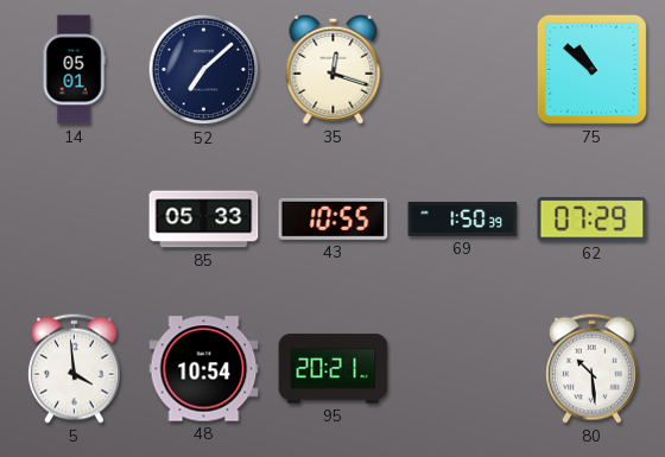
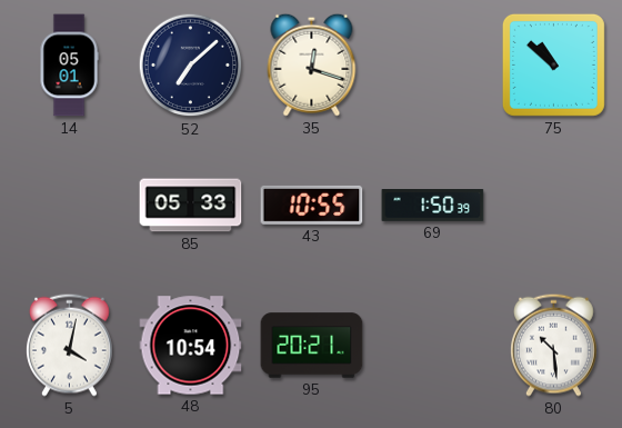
62: 07:29 -> none (593, 220)
5: 3:59 -> 4:02 (70, 345)
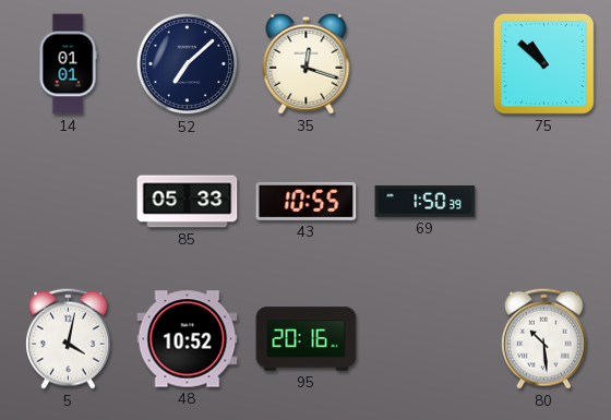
14: 05:01 -> 01:01 (68, 64)
48: 10:54 -> 10:52 (188, 339)
95: 20:21 -> 20:16 (307, 339)
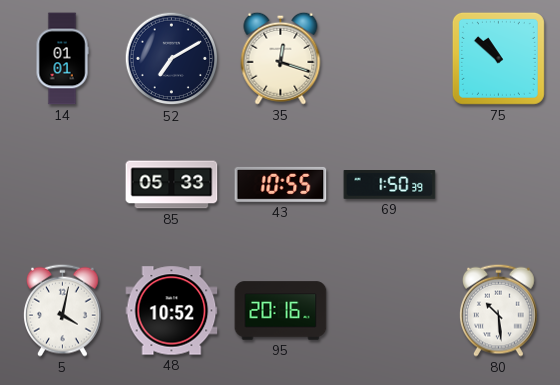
52: 7:08 -> 7:10 (172, 59)
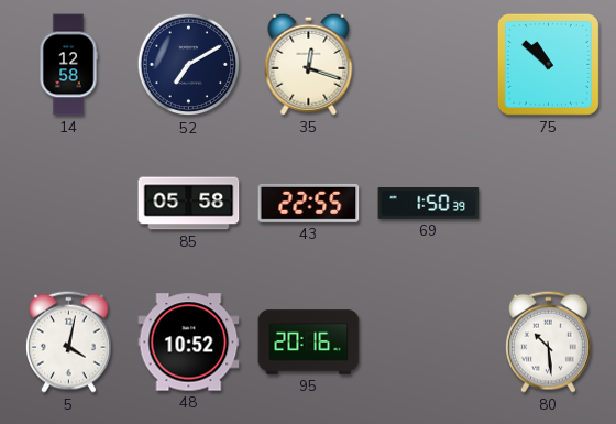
14: 01:01 -> 12:58 (68, 65)
85: 05:33 -> 05:58 (189, 204)
43: 10:55 -> 22:55 (309, 203)
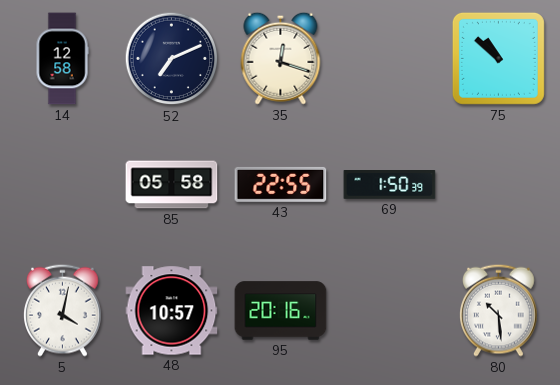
52: 7:10 -> 7:11 (172, 59)
48: 10:52 -> 10:57 (172, 311)
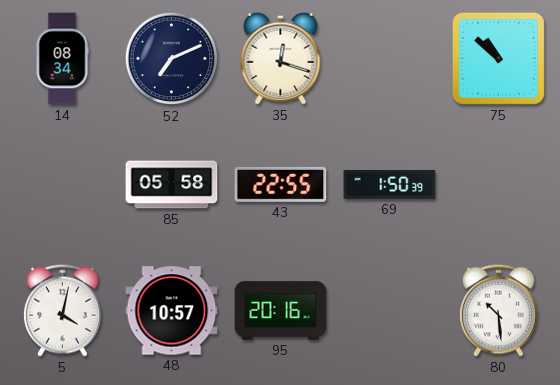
14: 12:58 -> 08:34 (62, 59)
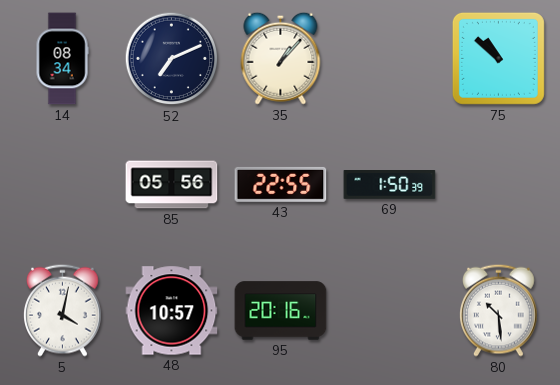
35: 12:18 -> 1:07 (281, 58)
85: 05:58 -> 05:56 (172, 185)
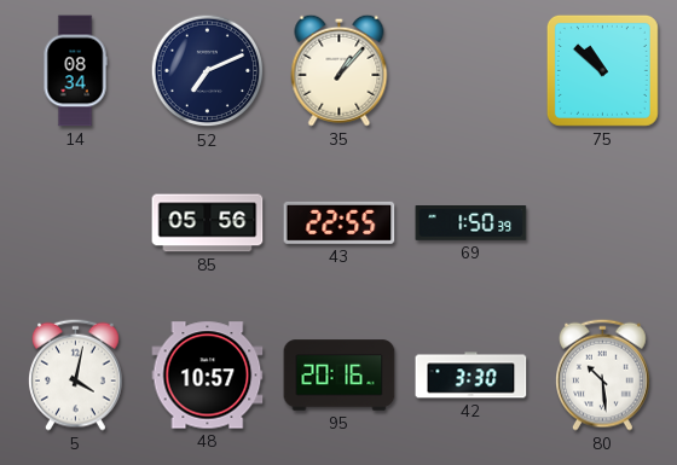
42: none -> 3:30 (471, 376)
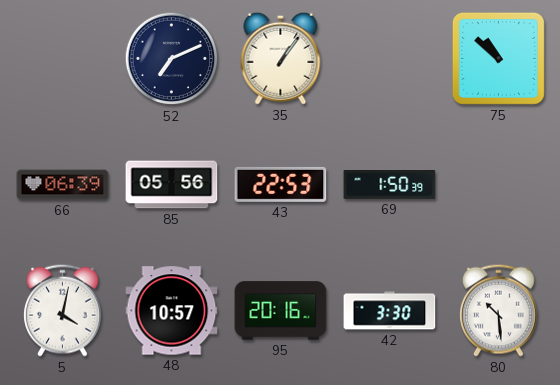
14: 08:34 -> none (75, 71)
35: 1:07 -> 1:06 (281, 58)
66: none -> 06:39 (63, 185)
43: 22:55 -> 22:53 (281, 184)
